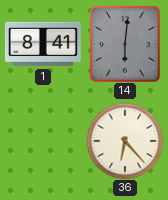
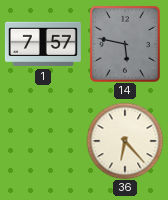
1: 8:41 -> 7:57 (43, 44)
14: 6:01 -> 5:47 (125, 44)
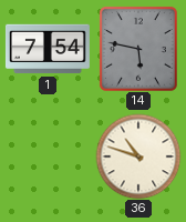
1: 7:57 -> 7:54 (48, 49)
36: 6:23 -> 10:48 (138, 157)
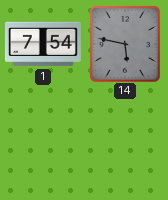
36: 10:48 -> none (138, 157)
